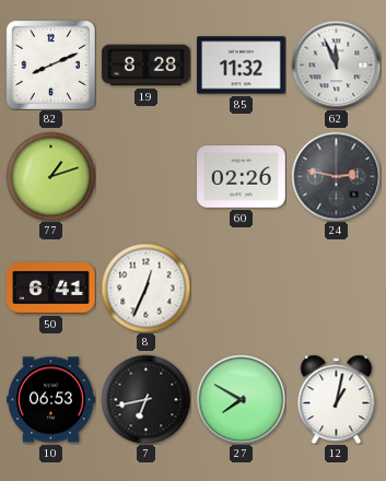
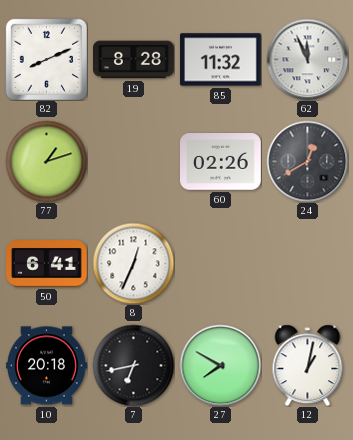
24: 2:47 -> 12:40 (307, 161)
10: 06:53 -> 20:18 (47, 366)
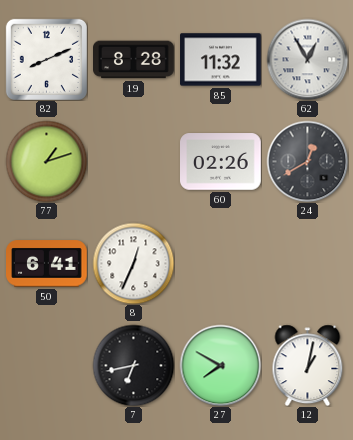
62: 11:56 -> 12:55 (307, 59)
10: 20:18 -> none (47, 366)
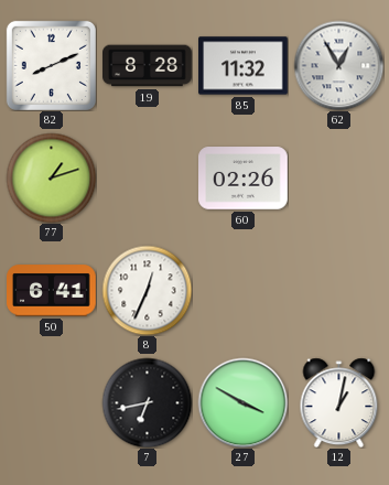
24: 12:40 -> none (307, 161)
27: 7:50 -> 3:50 (242, 402)
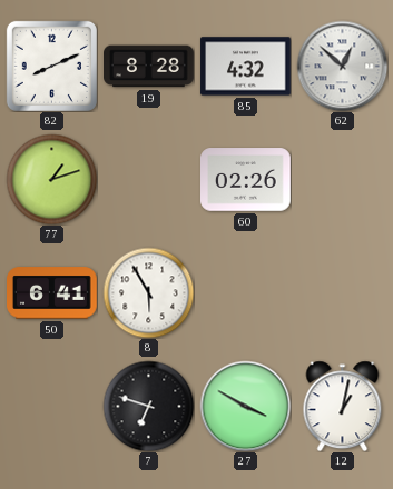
85: 11:32 -> 4:32 (246, 67)
62: 12:55 -> 12:52 (342, 66)
8: 12:34 -> 5:55 (148, 292)
7: 6:43 -> 6:48 (148, 406)
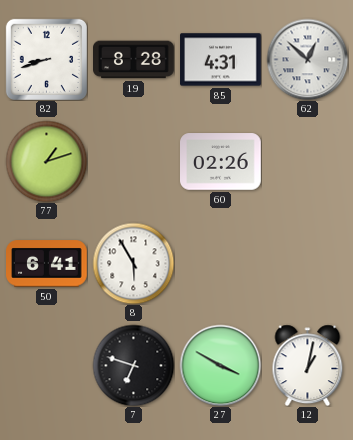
82: 8:11 -> 8:42 (46, 59)
85: 4:32 -> 4:31 (221, 60)
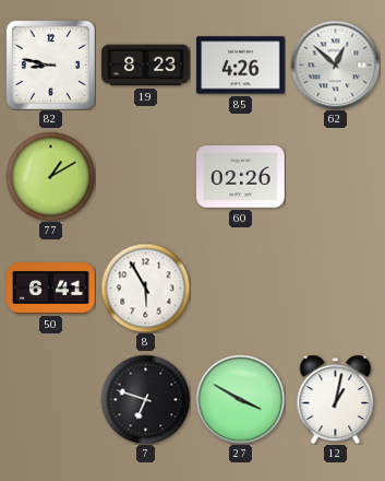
82: 8:42 -> 8:47 (50, 64)
19: 8:28 -> 8:23 (146, 66)
85: 4:31 -> 4:26 (241, 66)
77: 1:12 -> 1:10 (50, 176)
